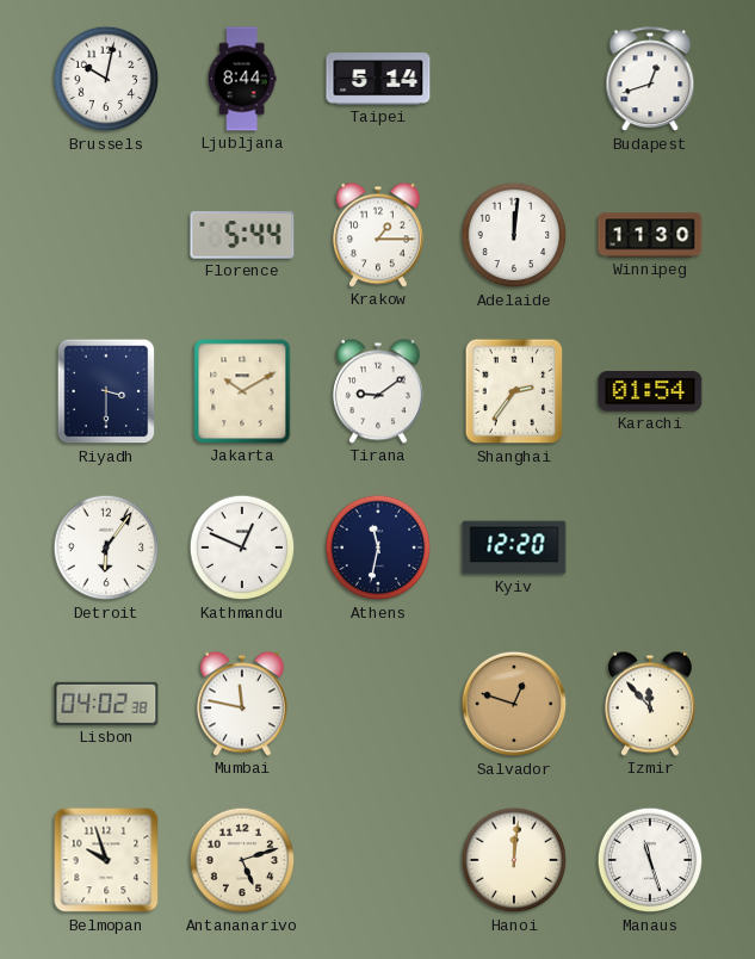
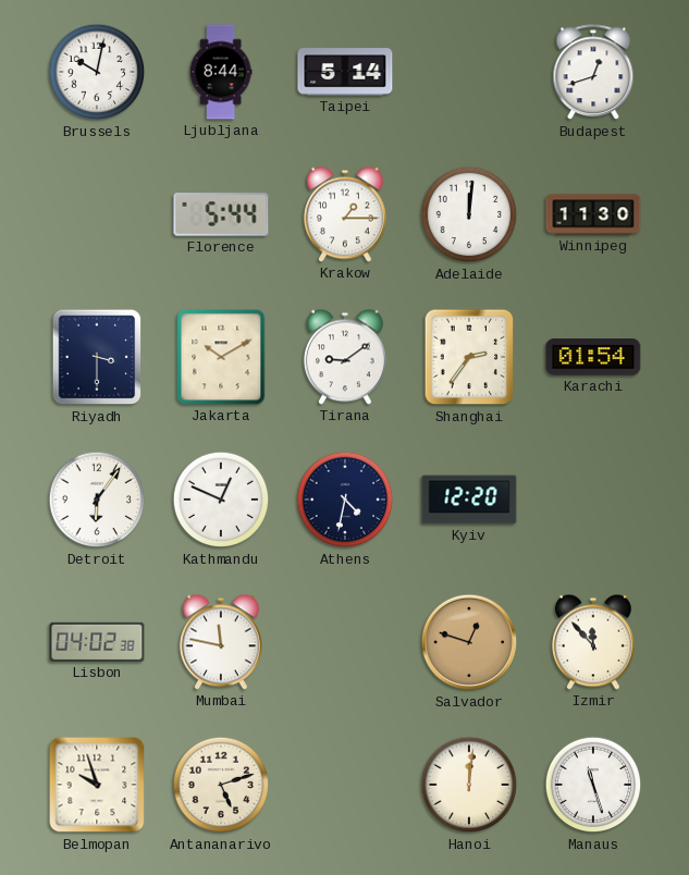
Athens: 11:32 -> 4:32 (345, 500)
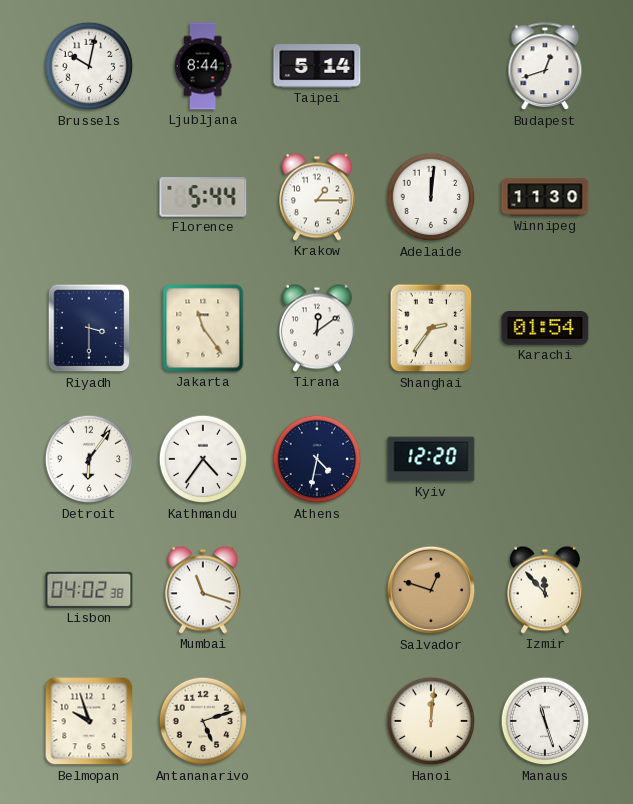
Jakarta: 10:10 -> 11:24 (203, 328)
Tirana: 9:09 -> 12:09 (317, 328)
Kathmandu: 12:49 -> 4:36 (203, 459)
Mumbai: 11:47 -> 11:18 (203, 590)
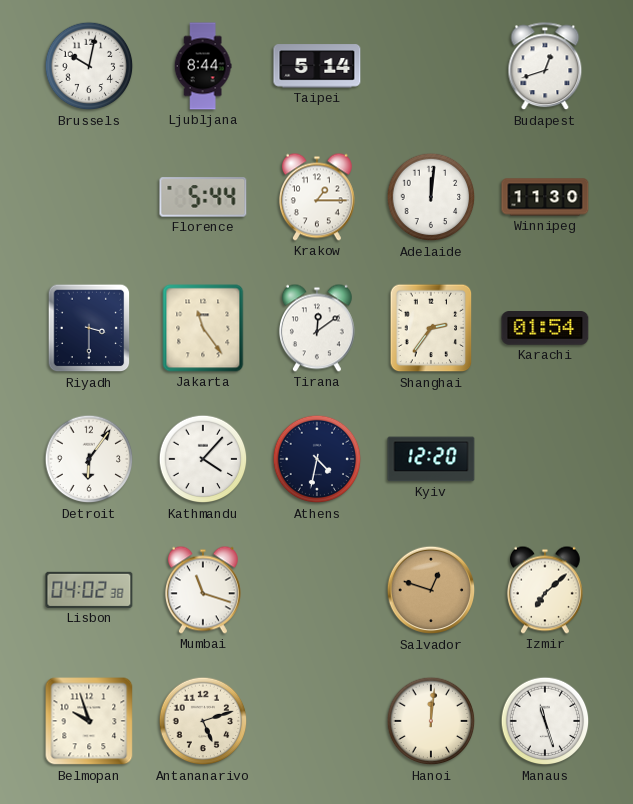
Kathmandu: 4:36 -> 4:07 (203, 459)
Izmir: 11:53 -> 7:08 (545, 590)
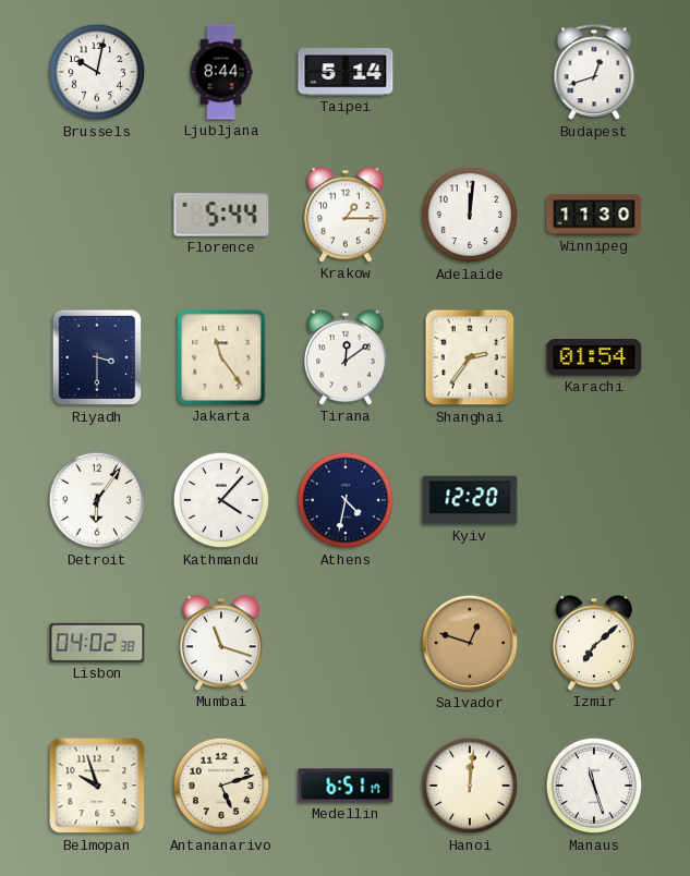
Medellin: none -> 6:51 (346, 786)
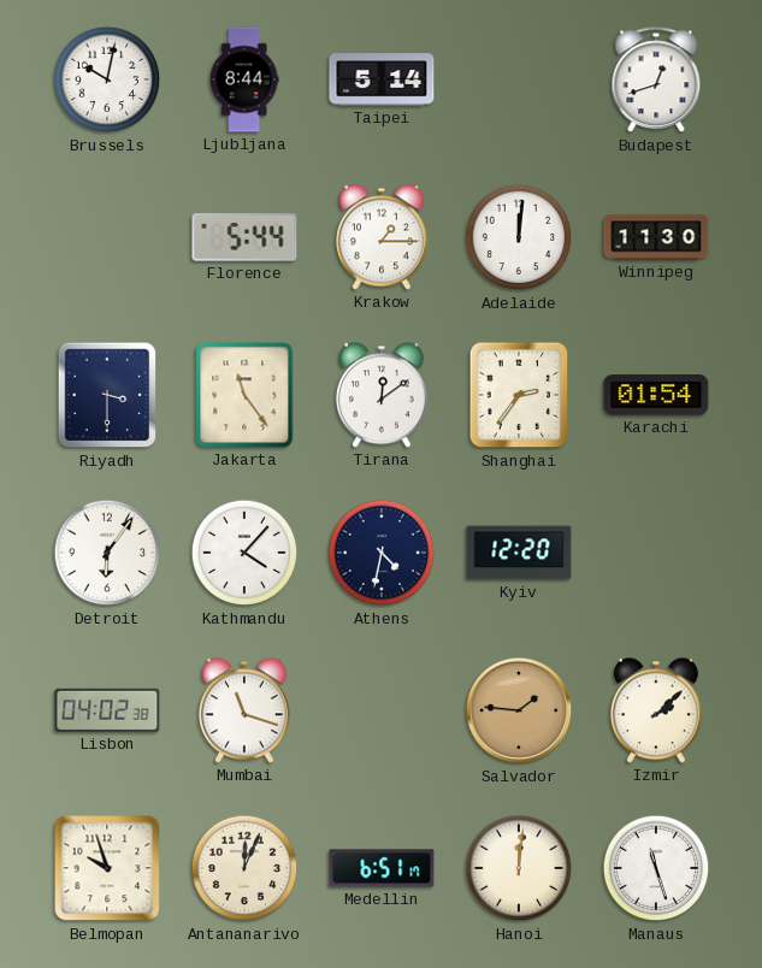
Salvador: 12:48 -> 1:46 (519, 710)
Izmir: 7:08 -> 2:08 (656, 710)
Antananarivo: 5:12 -> 12:04 (244, 868)
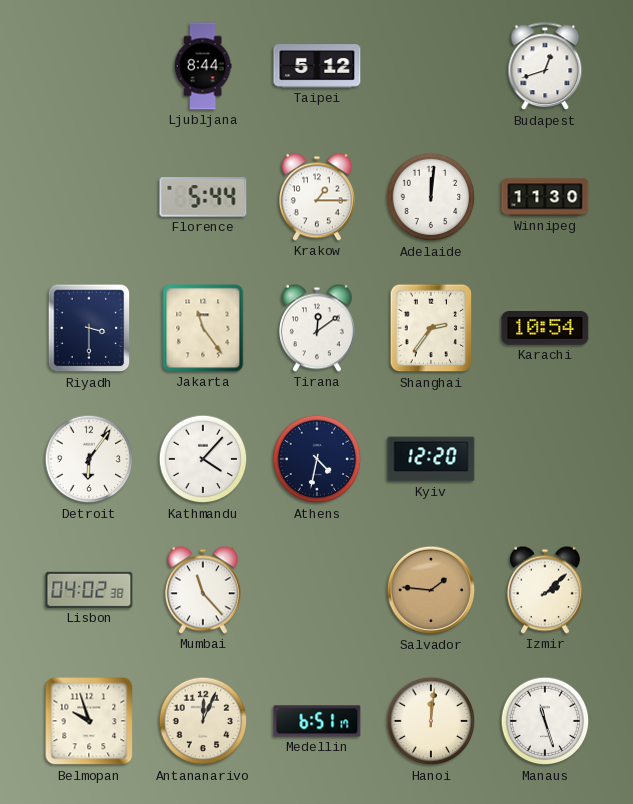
Brussels: 10:02 -> none (107, 79)
Taipei: 5:14 -> 5:12 (317, 66)
Karachi: 01:54 -> 10:54 (545, 329)
Mumbai: 11:18 -> 11:23 (203, 590)
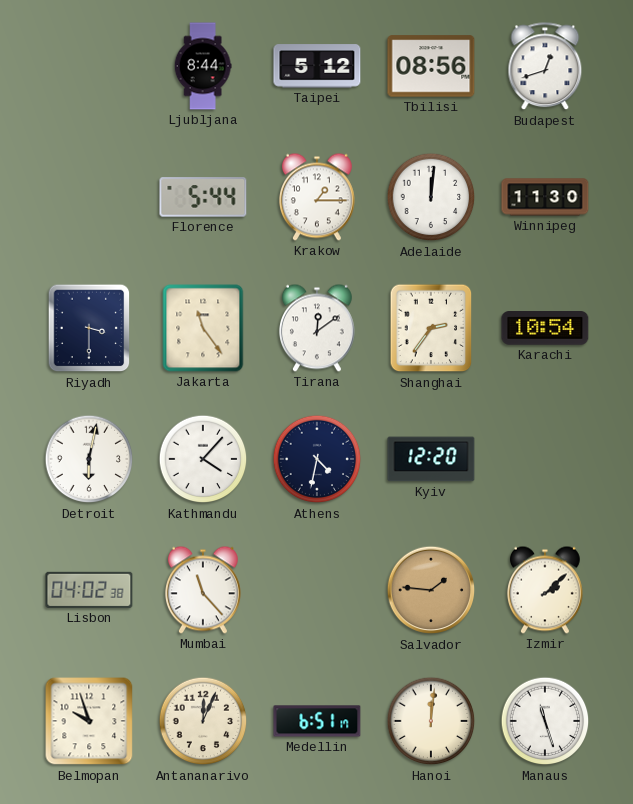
Tbilisi: none -> 08:56 (431, 66)
Detroit: 6:06 -> 6:02 (89, 459)
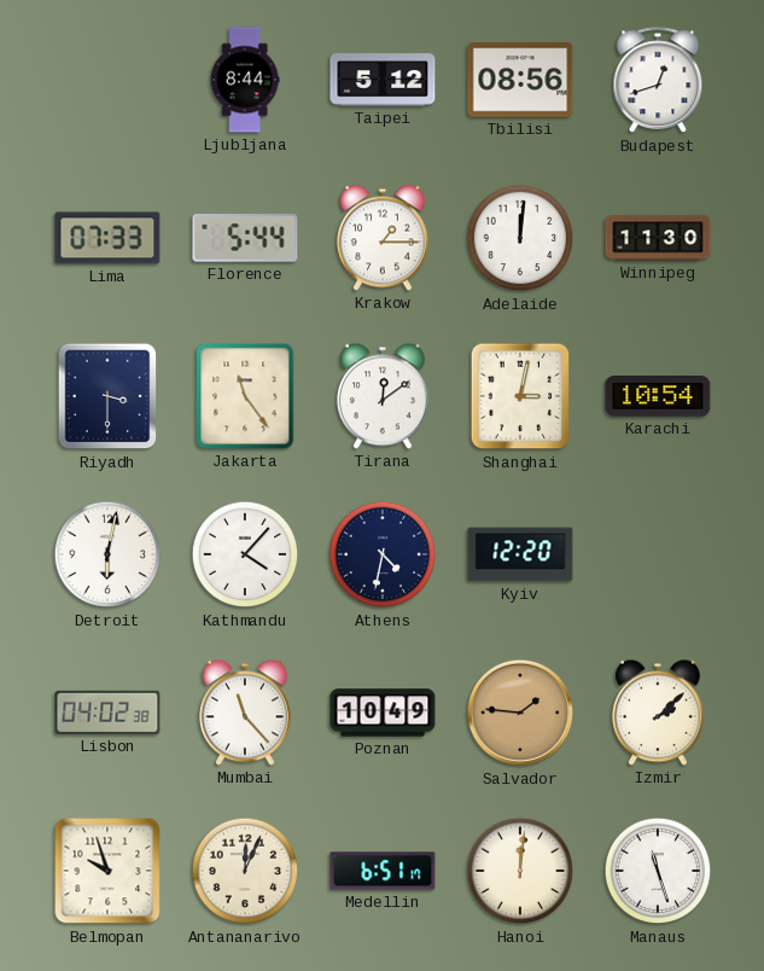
Lima: none -> 07:33 (107, 238)
Shanghai: 2:36 -> 3:02 (520, 396)
Poznan: none -> 10:49 (383, 713)
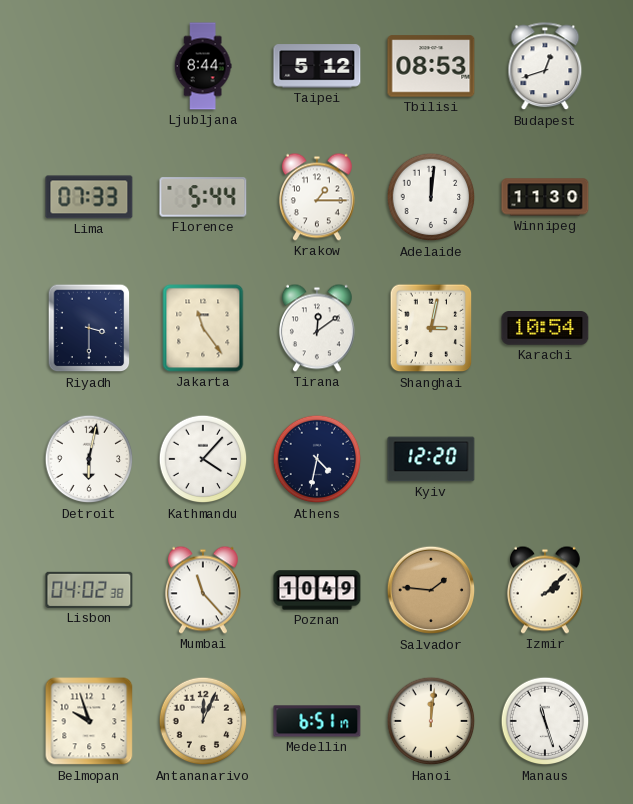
Tbilisi: 08:56 -> 08:53 (431, 66)
